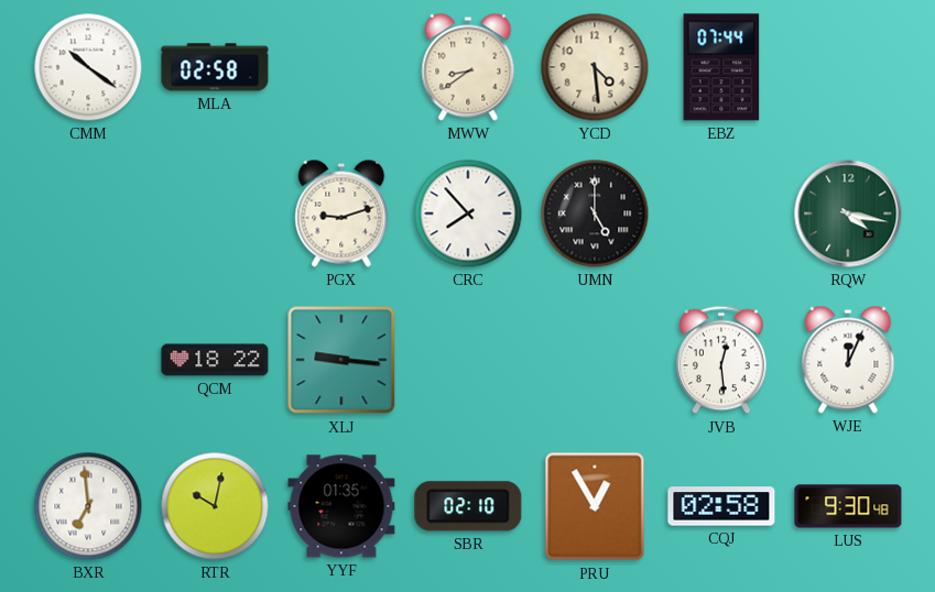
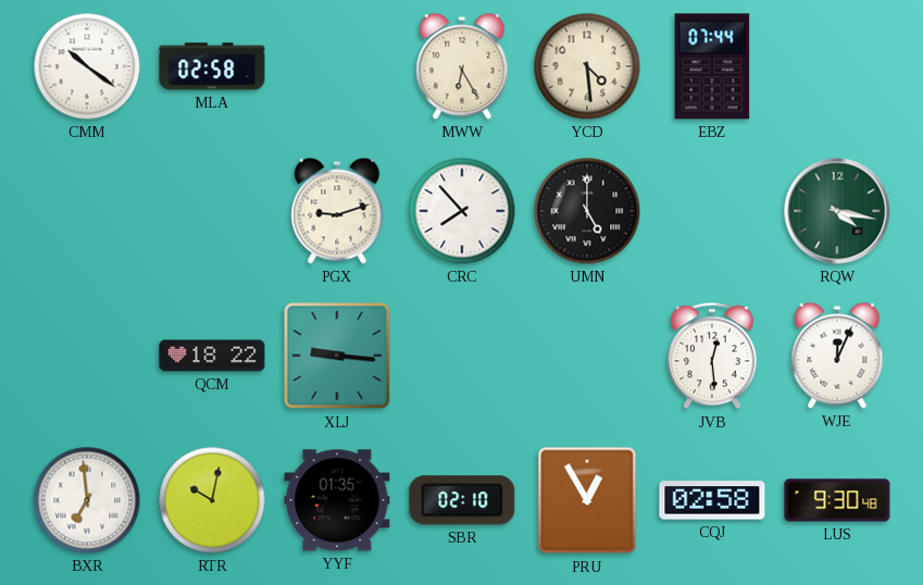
MWW: 8:39 -> 6:25 (462, 66)
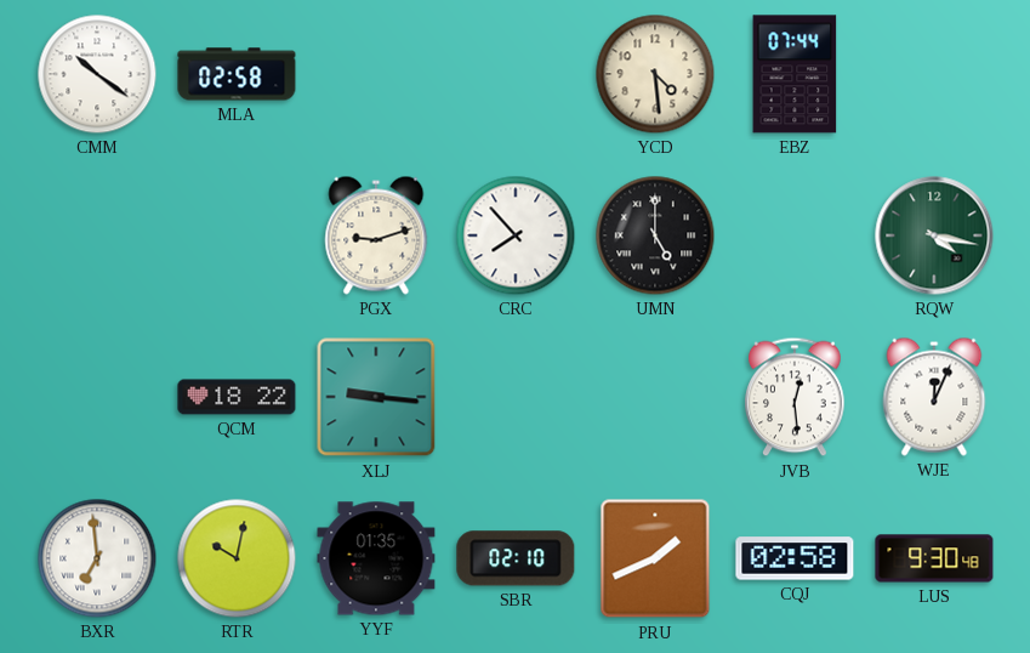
MWW: 6:25 -> none (462, 66)
PRU: 12:55 -> 1:41 (655, 558)
